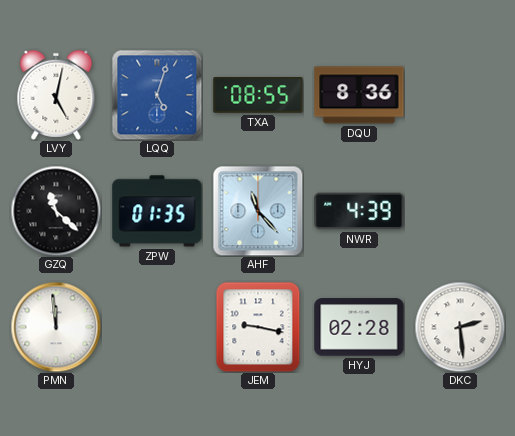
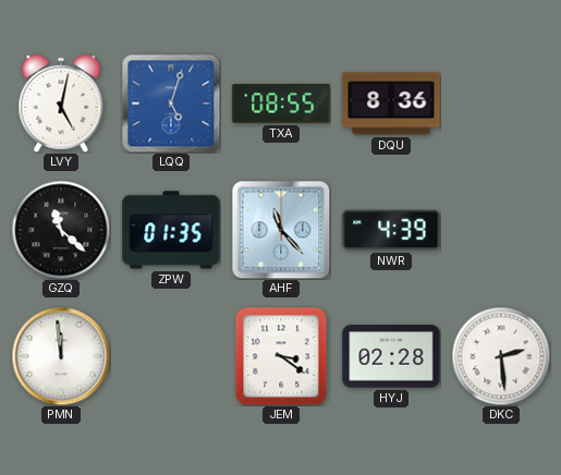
JEM: 9:17 -> 3:21 (281, 356)
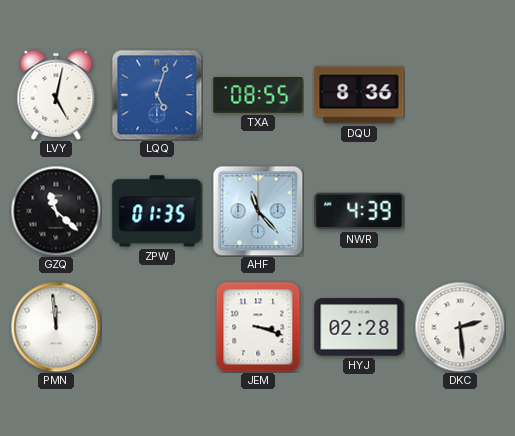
JEM: 3:21 -> 3:18 (258, 327)
